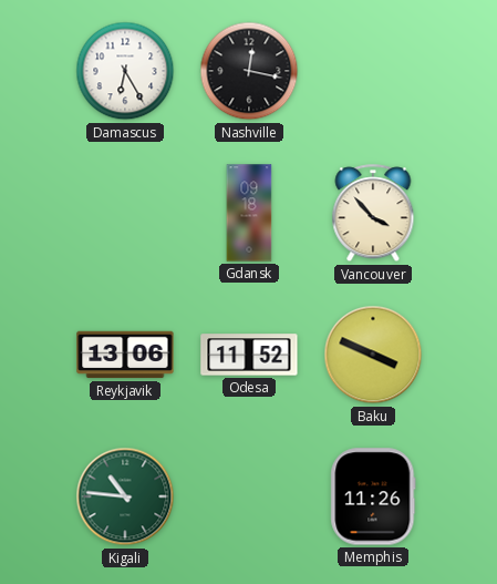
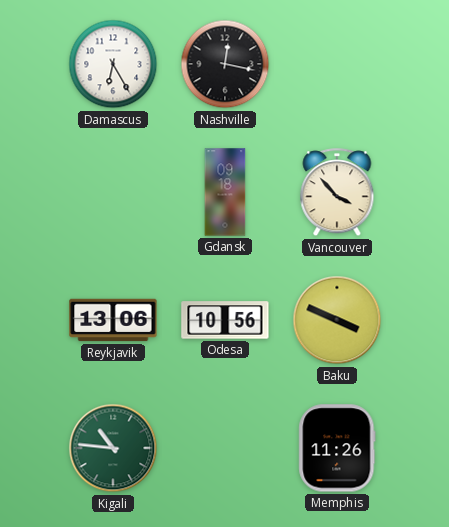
Odesa: 11:52 -> 10:56 (225, 320)
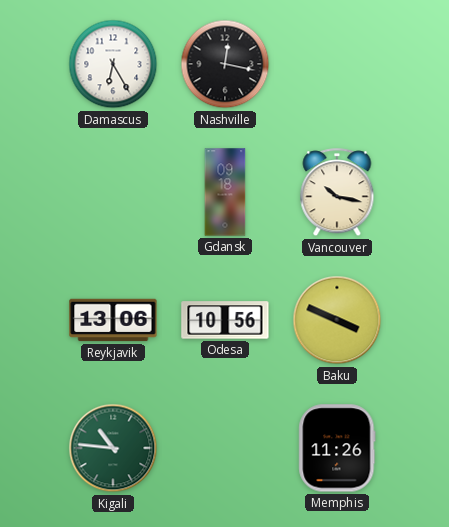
Vancouver: 3:53 -> 10:17 (337, 193)
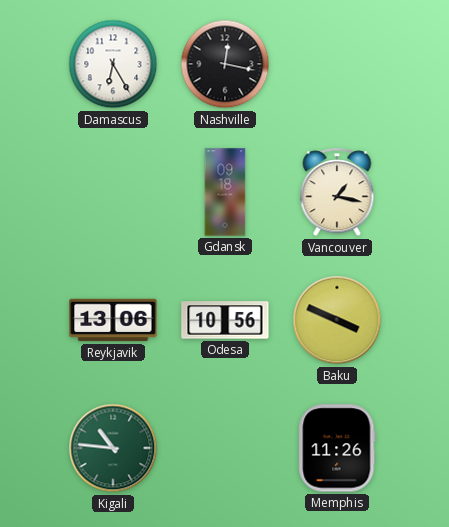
Vancouver: 10:17 -> 1:17 (337, 193)
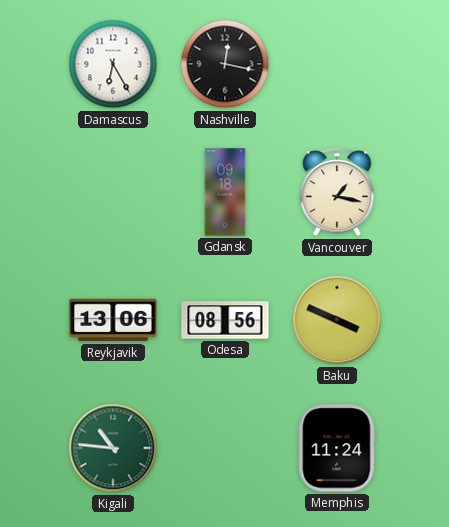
Odesa: 10:56 -> 08:56 (225, 320)
Memphis: 11:26 -> 11:24 (337, 448)
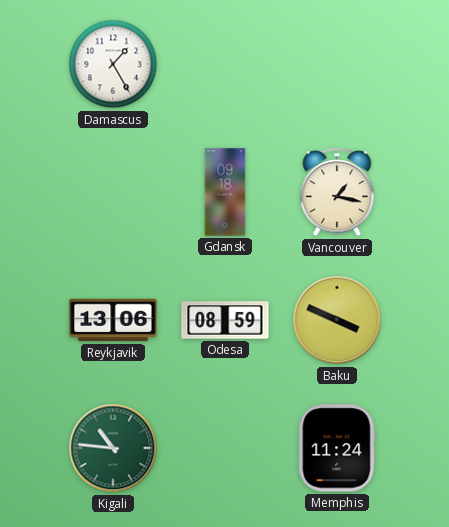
Damascus: 6:25 -> 1:25 (113, 64)
Nashville: 12:17 -> none (225, 64)
Odesa: 08:56 -> 08:59 (225, 320)
